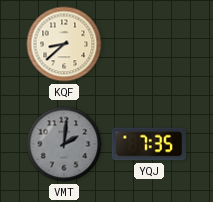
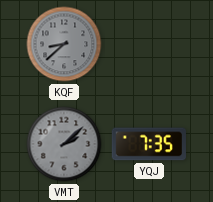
KQF dial: cream -> grey (64, 44)
VMT: 2:01 -> 2:08 (64, 144)
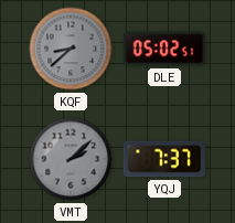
DLE: none -> 05:02 (164, 49)
YQJ: 7:35 -> 7:37 (164, 159)
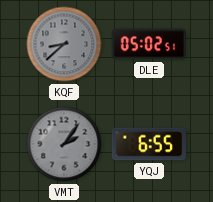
VMT: 2:08 -> 2:06 (64, 144)
YQJ: 7:37 -> 6:55 (149, 144)
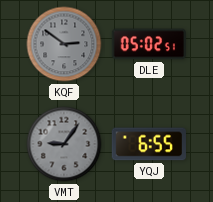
KQF: 8:38 -> 2:51 (64, 44)
VMT: 2:06 -> 9:06 (64, 144)
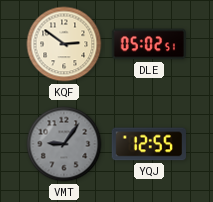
KQF dial: grey -> cream (64, 44)
YQJ: 6:55 -> 12:55 (149, 144)
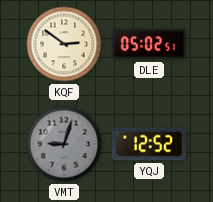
VMT: 9:06 -> 9:03 (64, 144)
YQJ: 12:55 -> 12:52 (149, 144)
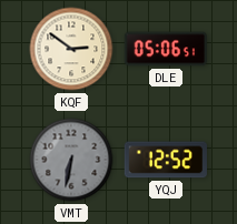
DLE: 05:02 -> 05:06 (166, 49)
VMT: 9:03 -> 6:32 (71, 160)
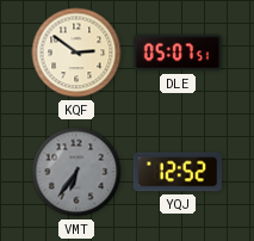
DLE: 05:06 -> 05:07 (178, 52)
VMT: 6:32 -> 6:36 (76, 172)
